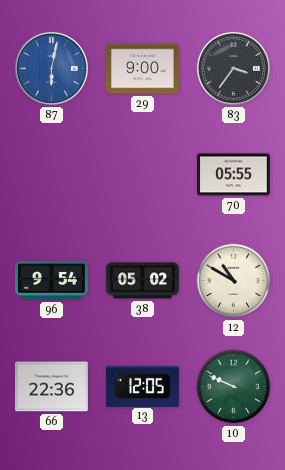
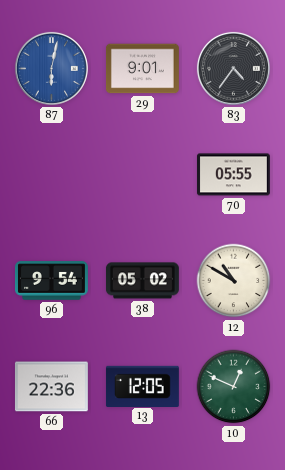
29: 9:00 -> 9:01 (142, 69)
83: 3:36 -> 4:36 (233, 68)
10: 9:49 -> 12:49 (234, 387)
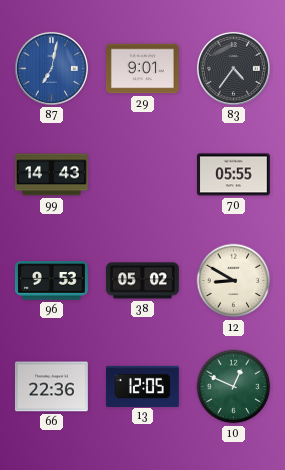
87: 6:02 -> 7:02 (51, 68)
99: none -> 14:43 (52, 175)
96: 9:54 -> 9:53 (52, 281)
12: 10:50 -> 8:50 (234, 281)
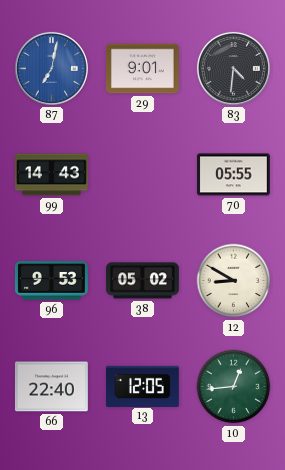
83: 4:36 -> 4:31 (233, 68)
66: 22:36 -> 22:40 (51, 387)
10: 12:49 -> 12:44 (234, 387)
